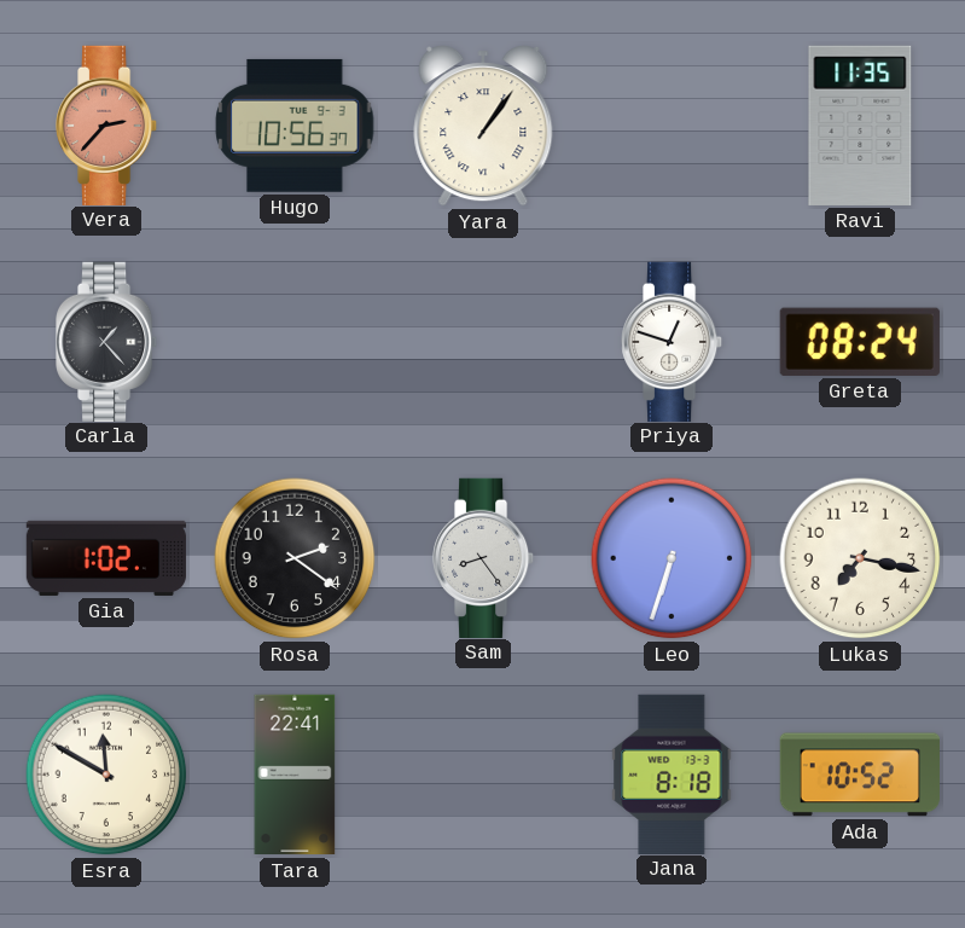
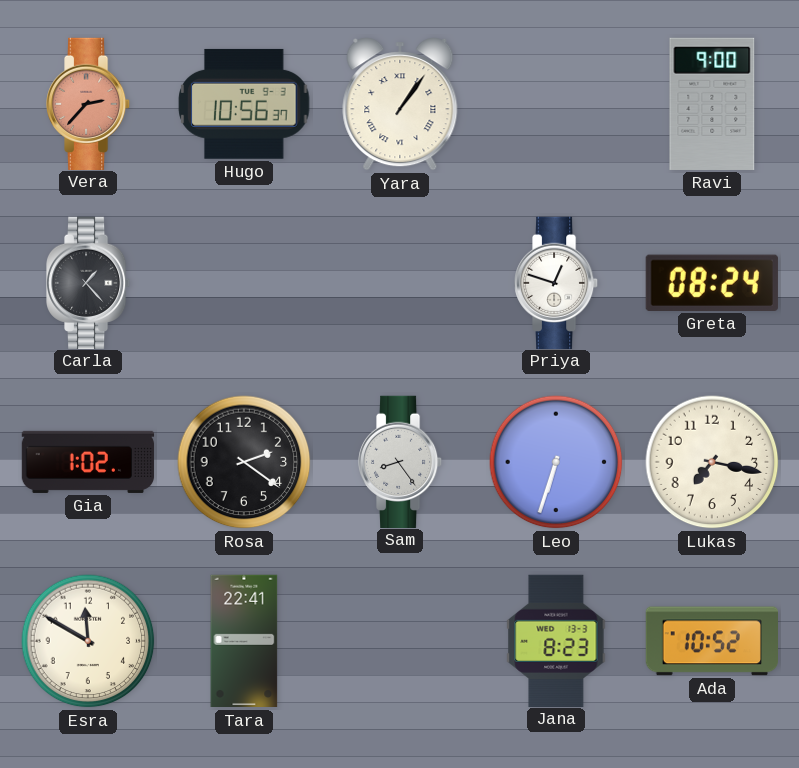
Ravi: 11:35 -> 9:00 (712, 104)
Jana: 8:18 -> 8:23 (556, 640)
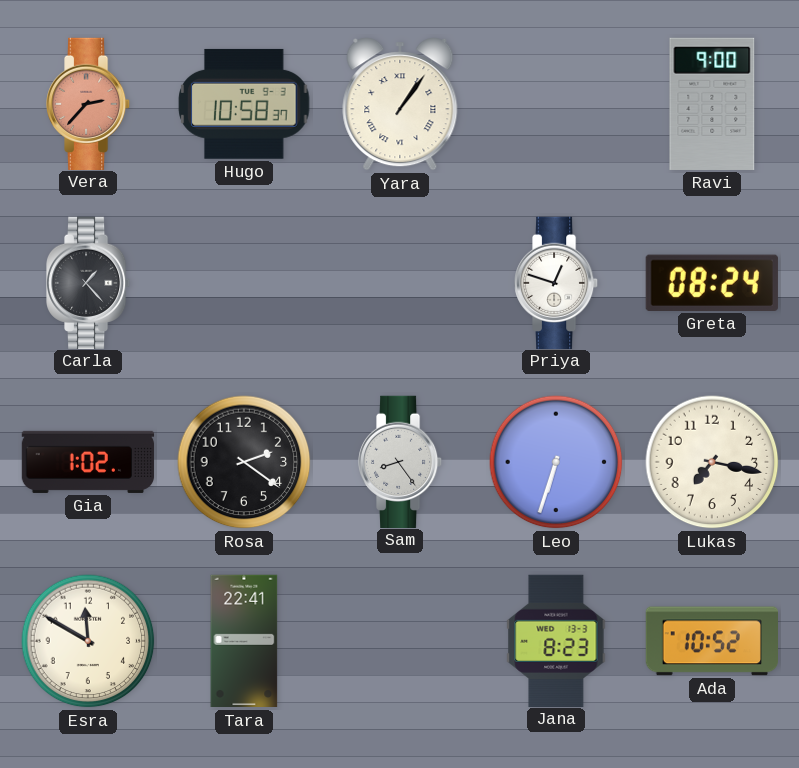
Hugo: 10:56 -> 10:58 (244, 104)
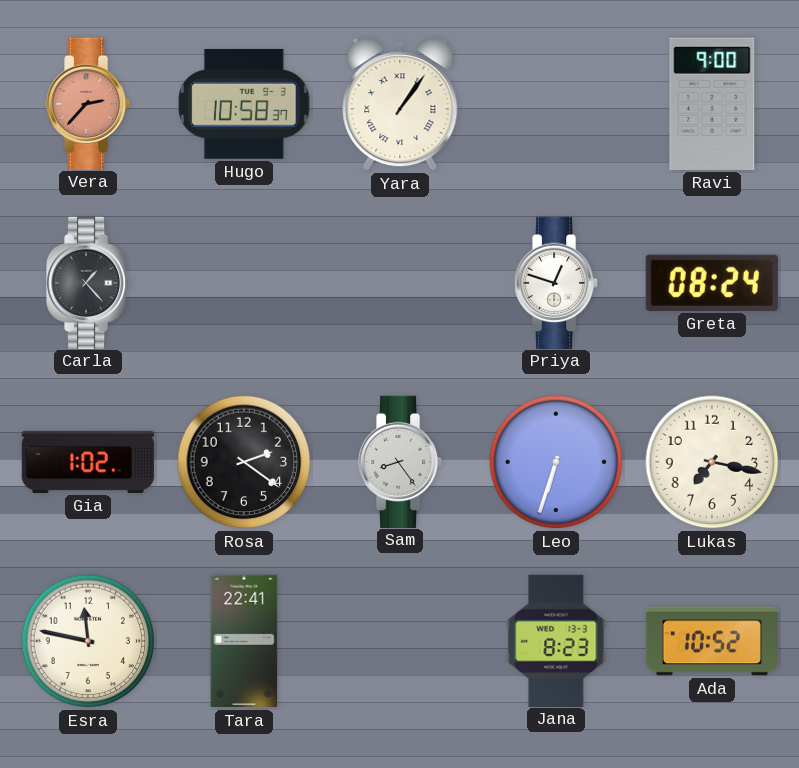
Esra: 11:50 -> 11:47 (88, 641)
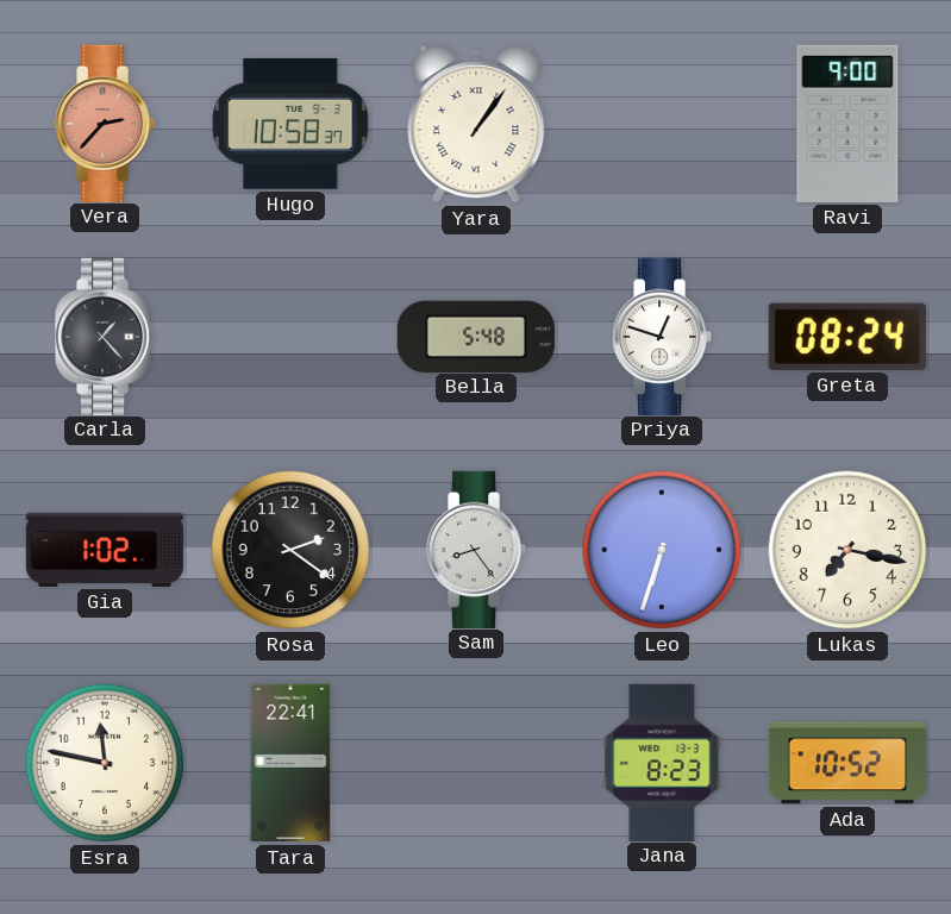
Bella: none -> 5:48 (476, 336)
